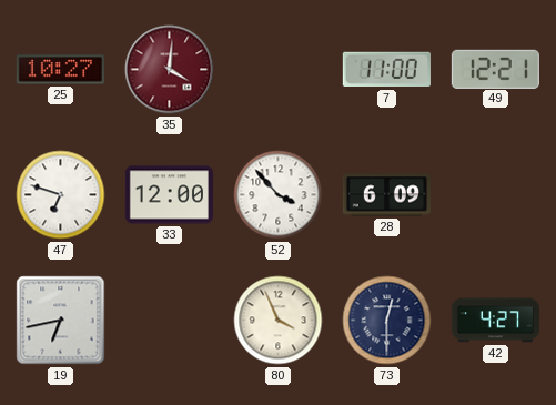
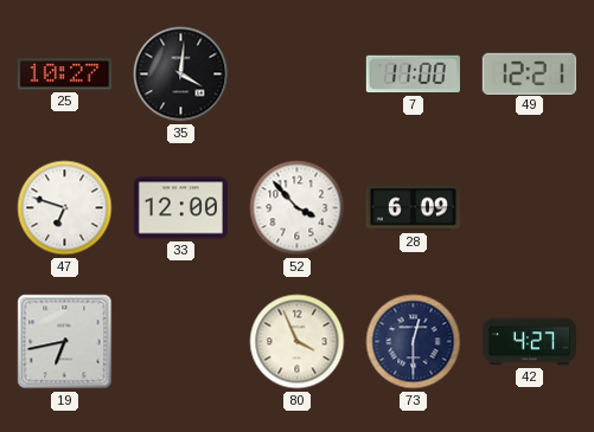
35 dial: burgundy -> black (181, 75)
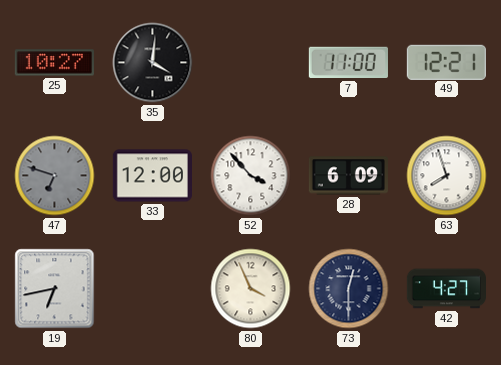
47 dial: white -> grey (55, 176)
63: none -> 7:57 (447, 176)
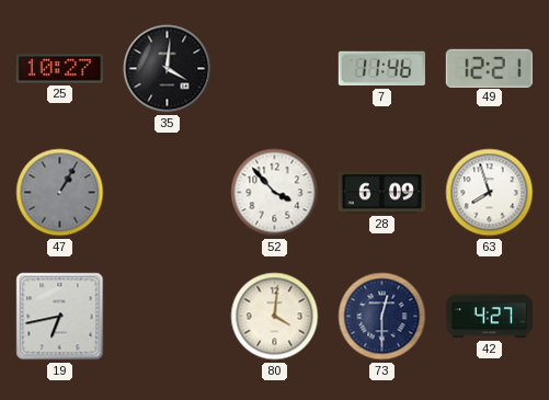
7: 11:00 -> 11:46 (381, 69)
47: 6:48 -> 1:05 (60, 193)
33: 12:00 -> none (152, 176)
80: 3:56 -> 4:01 (275, 317)
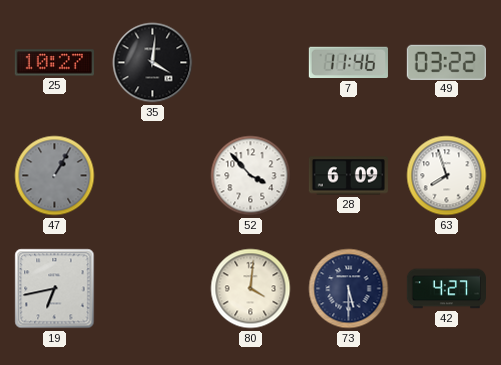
49: 12:21 -> 03:22 (446, 62)
73: 12:30 -> 5:30 (349, 289)
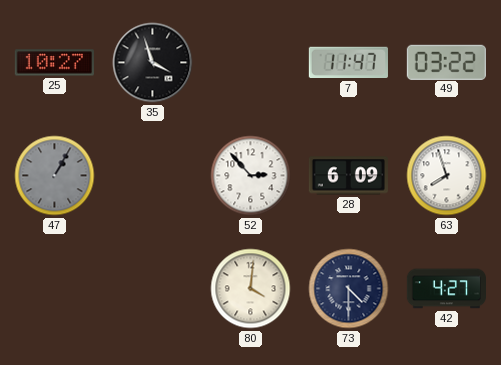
35: 4:01 -> 3:57 (153, 63)
7: 11:46 -> 11:47 (348, 63)
52: 3:53 -> 2:53 (251, 176)
19: 6:43 -> none (55, 289)
73: 5:30 -> 4:30 (349, 289)
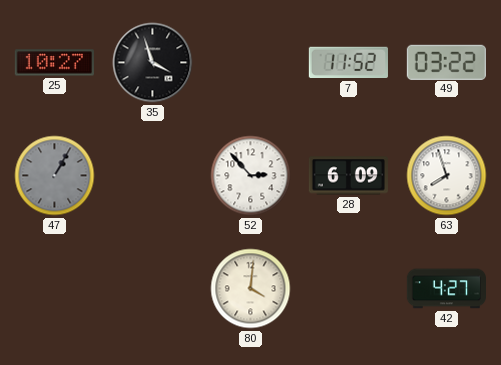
7: 11:47 -> 11:52 (348, 63)
73: 4:30 -> none (349, 289)
